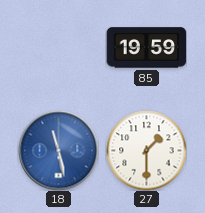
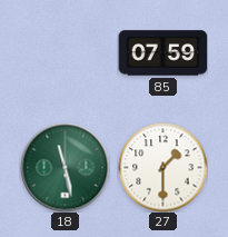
85: 19:59 -> 07:59 (162, 53)
18 dial: blue -> green (65, 167)
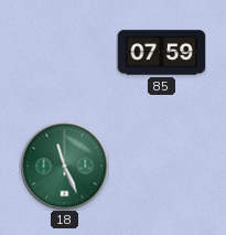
18: 11:28 -> 11:26 (64, 165)
27: 1:30 -> none (162, 167)
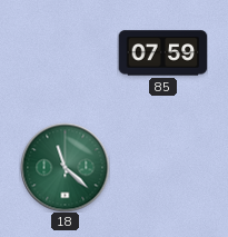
18: 11:26 -> 11:22 (65, 167)
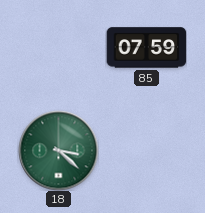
18: 11:22 -> 3:22 (58, 150)
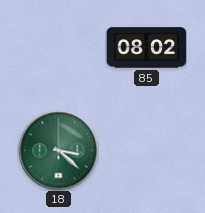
85: 07:59 -> 08:02 (146, 48)
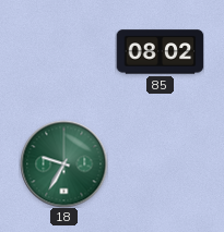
18: 3:22 -> 9:35 (63, 163)
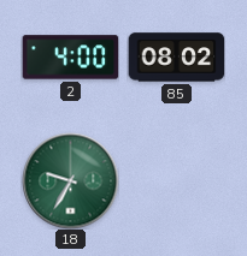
2: none -> 4:00 (70, 58)
